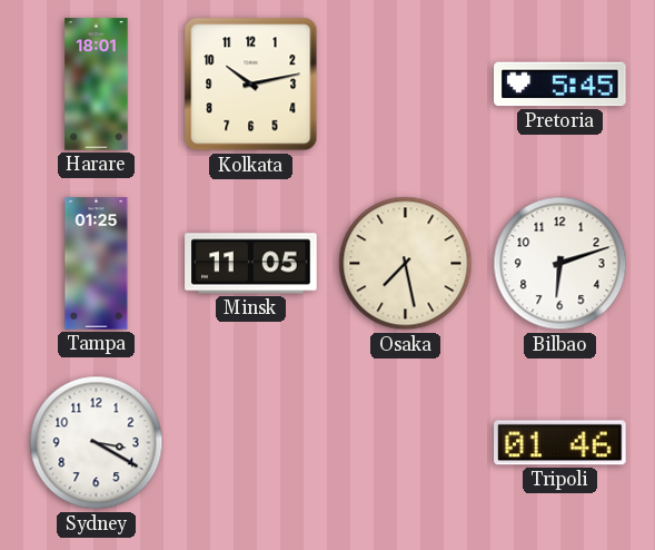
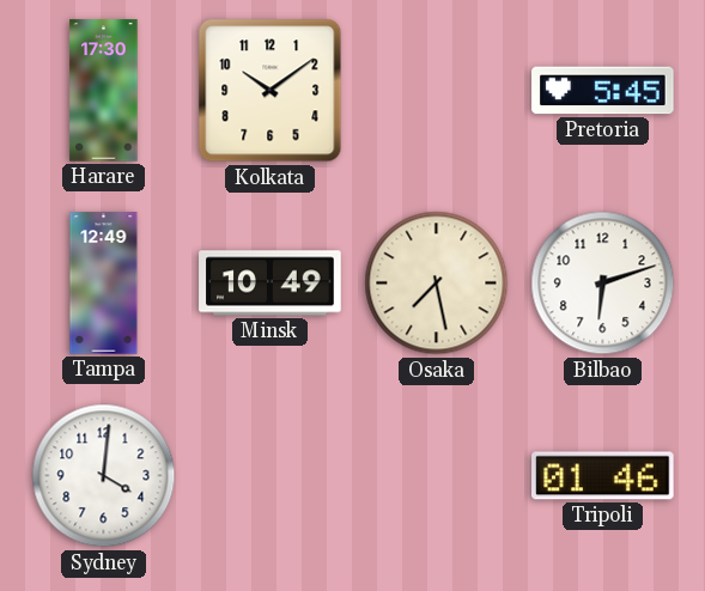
Harare: 18:01 -> 17:30 (104, 91)
Kolkata: 10:13 -> 10:09 (271, 91)
Tampa: 01:25 -> 12:49 (104, 284)
Minsk: 11:05 -> 10:49 (271, 284)
Sydney: 3:20 -> 4:01 (104, 476)
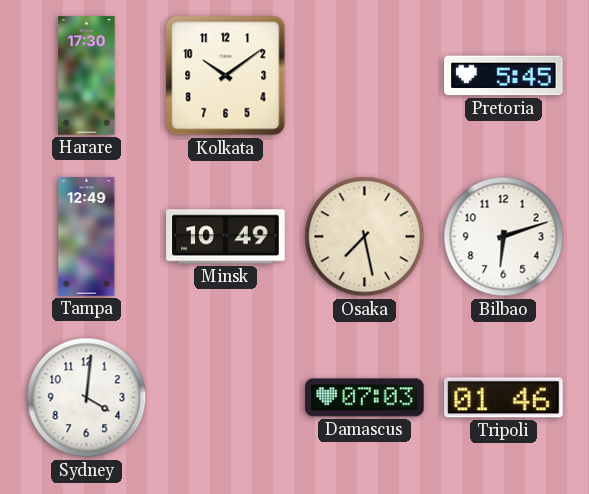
Damascus: none -> 07:03 (365, 398)
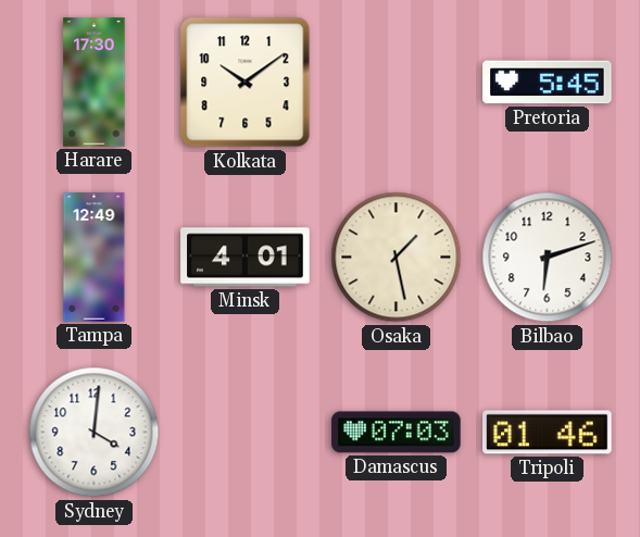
Minsk: 10:49 -> 4:01 (246, 258)
Osaka: 7:28 -> 1:28 (397, 258)
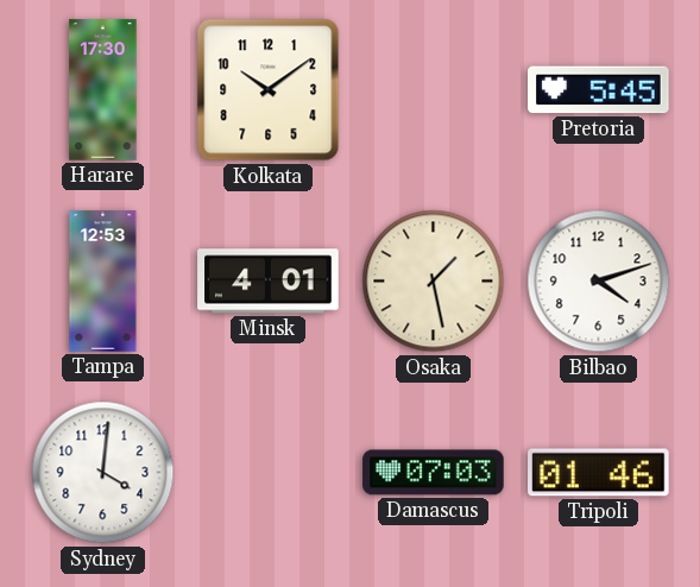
Tampa: 12:49 -> 12:53 (103, 282)
Bilbao: 6:12 -> 4:12 (599, 282)
